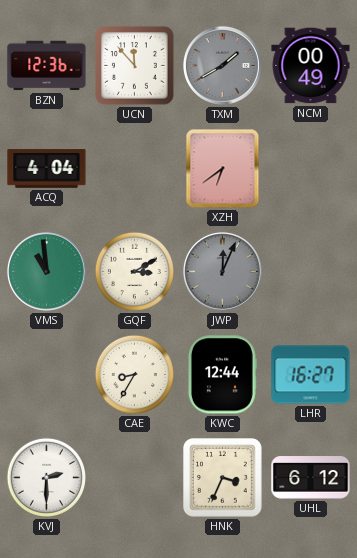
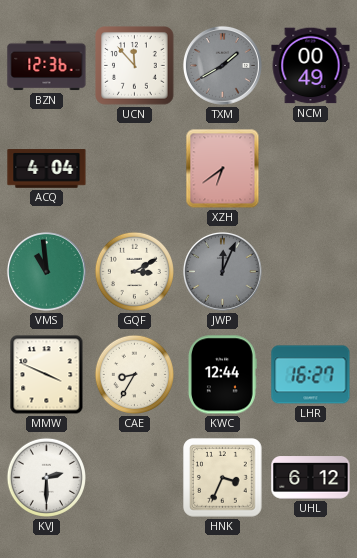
MMW: none -> 3:49 (47, 375)
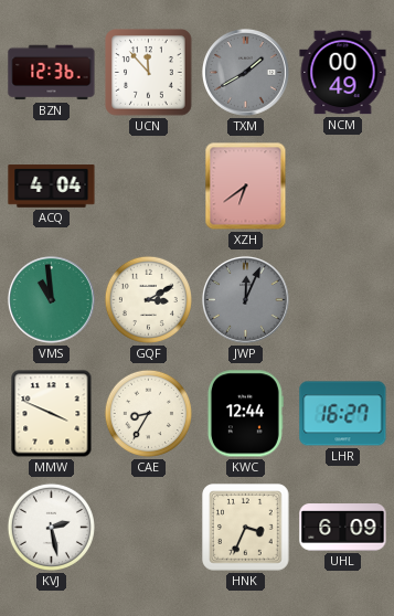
KVJ: 2:30 -> 2:28 (51, 527)
UHL: 6:12 -> 6:09 (343, 528)
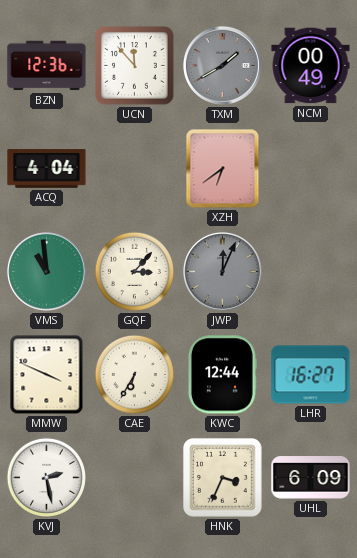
GQF: 3:10 -> 3:07 (134, 271)
CAE: 8:35 -> 6:35 (134, 374)
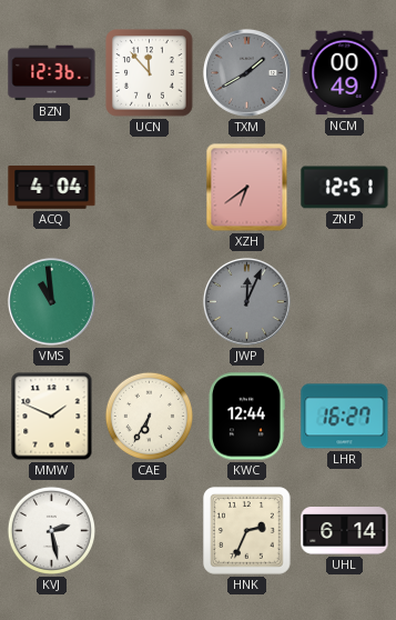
ZNP: none -> 12:51 (345, 188)
GQF: 3:07 -> none (134, 271)
MMW: 3:49 -> 1:49 (52, 417)
HNK: 3:34 -> 2:34 (247, 531)
UHL: 6:09 -> 6:14 (345, 531)
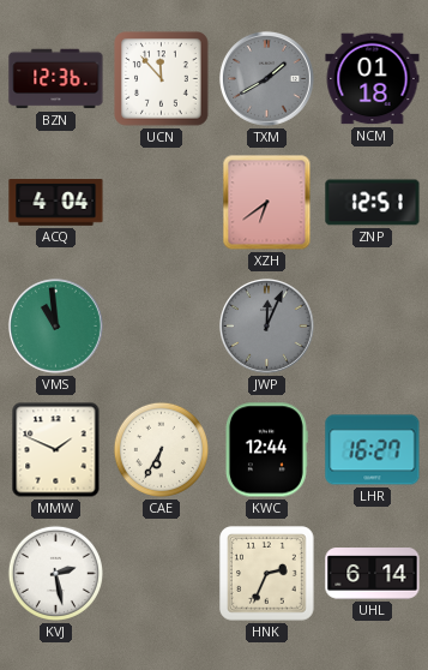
NCM: 00:49 -> 01:18 (373, 79)
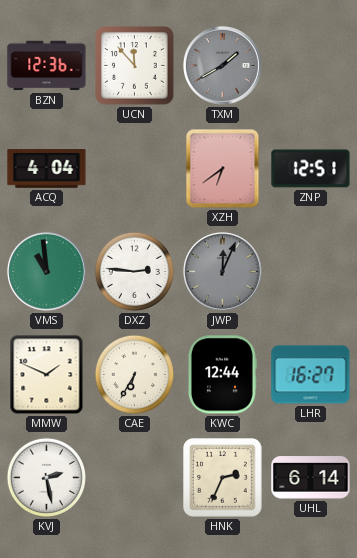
NCM: 01:18 -> none (373, 79)
DXZ: none -> 2:46 (134, 271)
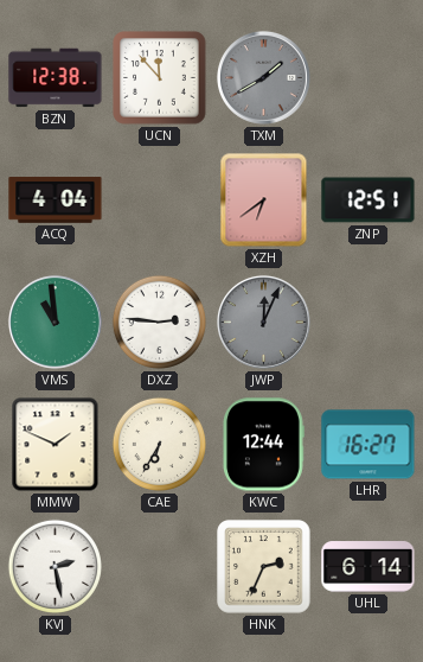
BZN: 12:36 -> 12:38 (56, 78)
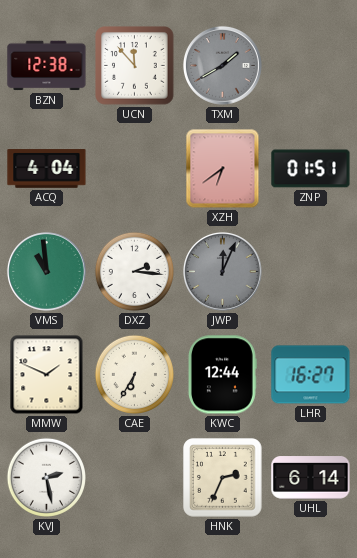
ZNP: 12:51 -> 01:51 (311, 169)
DXZ: 2:46 -> 2:16 (134, 271)
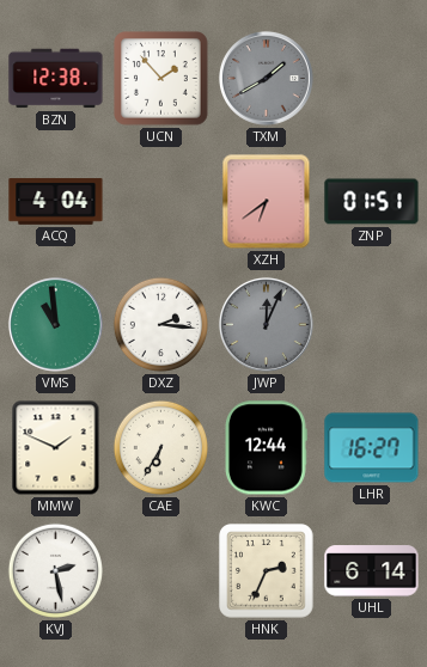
UCN: 11:53 -> 1:53 (161, 79)
